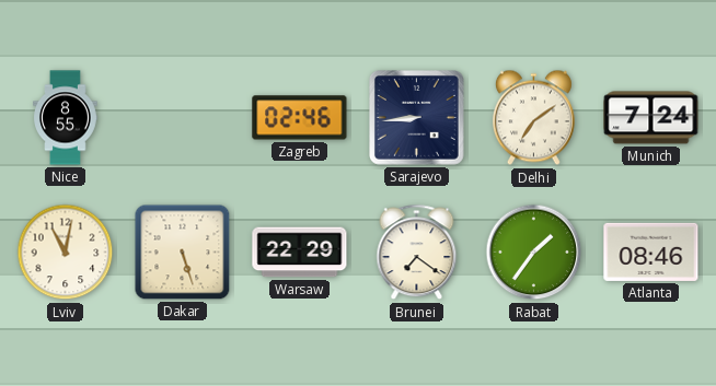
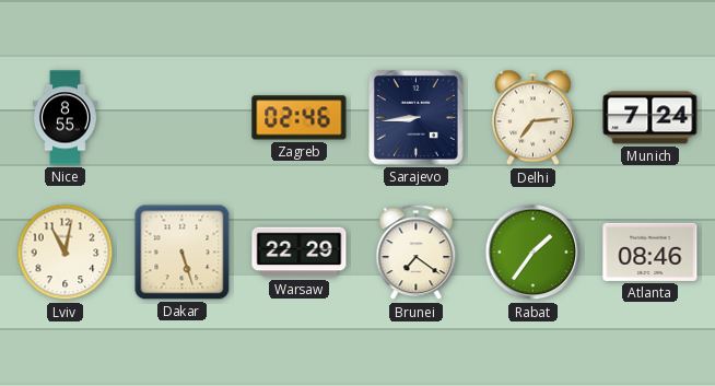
Delhi: 7:09 -> 7:14 (532, 118)
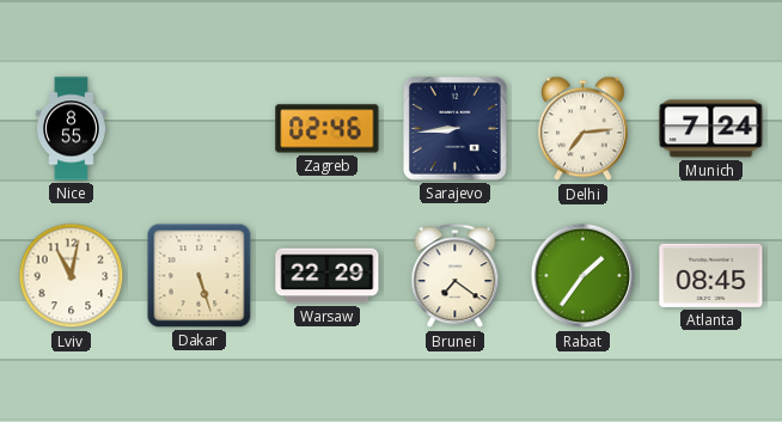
Atlanta: 08:46 -> 08:45 (711, 275)
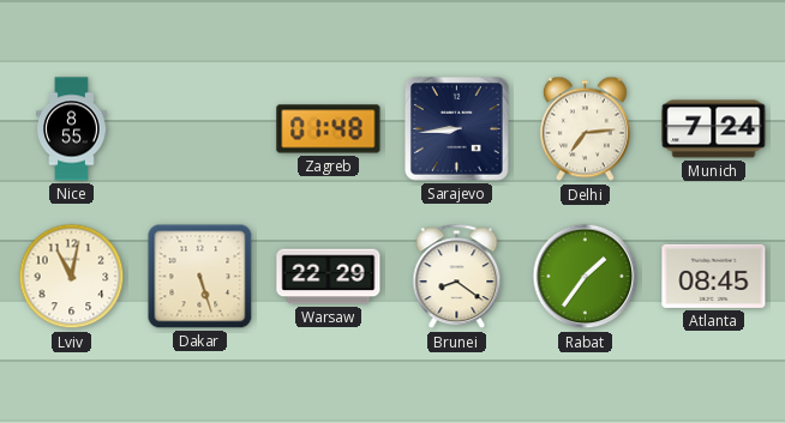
Zagreb: 02:46 -> 01:48 (329, 129)
Brunei: 7:21 -> 8:21 (457, 277)
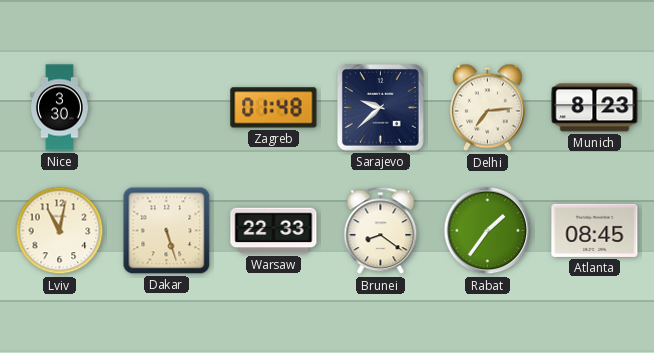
Nice: 8:55 -> 3:30 (60, 108)
Sarajevo: 8:44 -> 9:38 (381, 108)
Munich: 7:24 -> 8:23 (595, 108)
Warsaw: 22:29 -> 22:33 (274, 231)
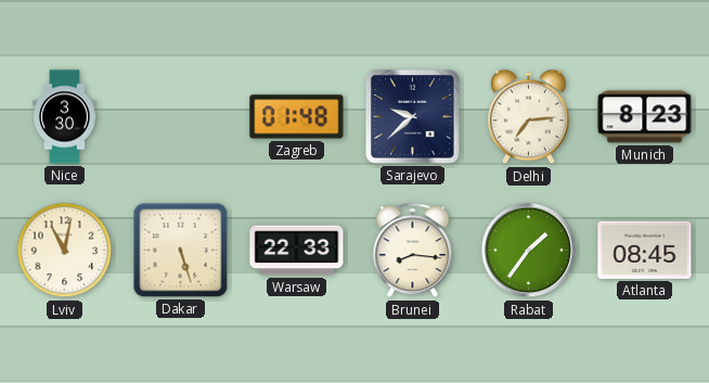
Brunei: 8:21 -> 8:16 (413, 251)
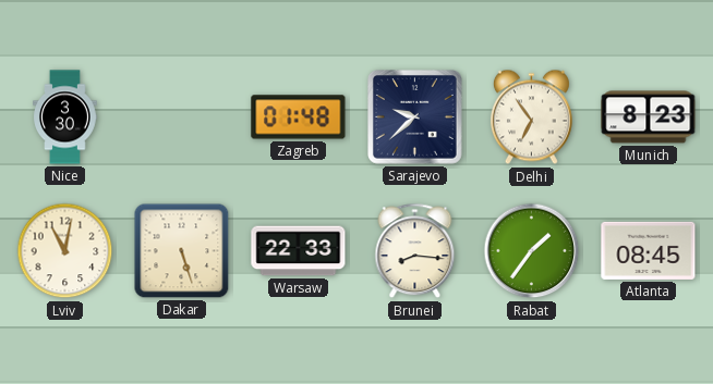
Delhi: 7:14 -> 6:54 (531, 117)
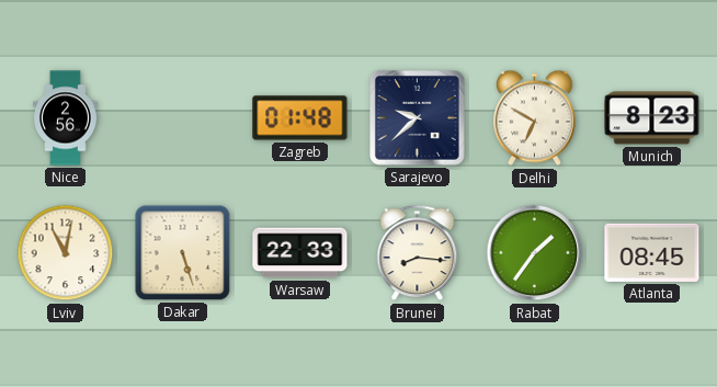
Nice: 3:30 -> 2:56 (66, 118)
Delhi: 6:54 -> 6:50 (534, 118)
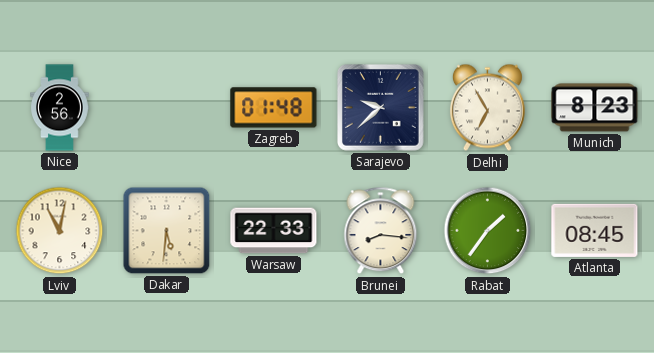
Delhi: 6:50 -> 6:55 (487, 108)
Dakar: 5:27 -> 5:31 (167, 231)
